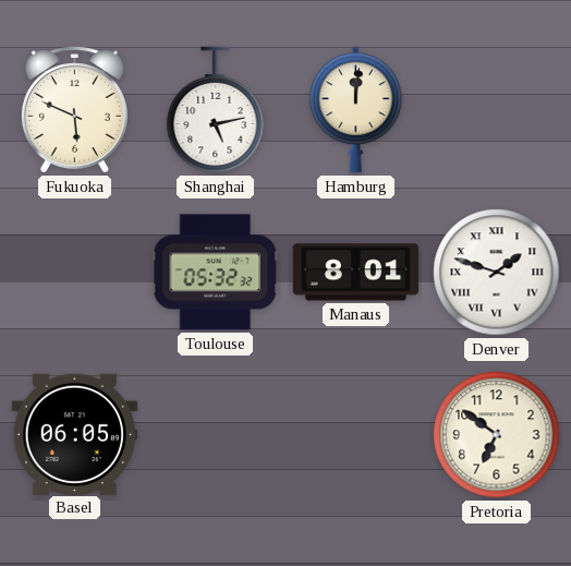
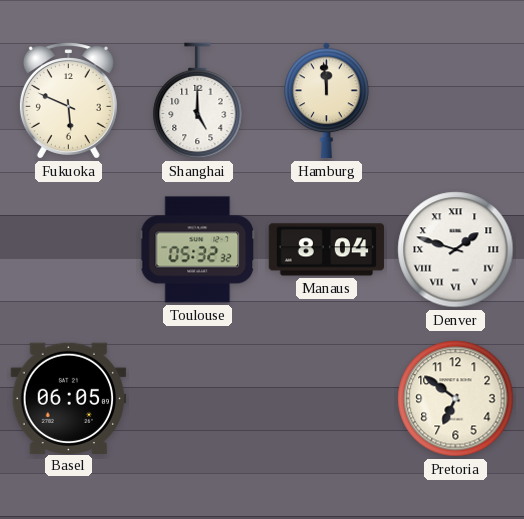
Shanghai: 5:13 -> 5:00 (198, 101)
Hamburg: 12:01 -> 11:59 (327, 101)
Manaus: 8:01 -> 8:04 (327, 250)
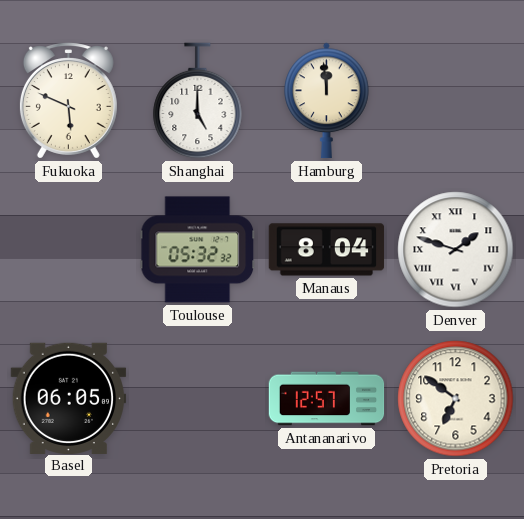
Antananarivo: none -> 12:57 (327, 399)
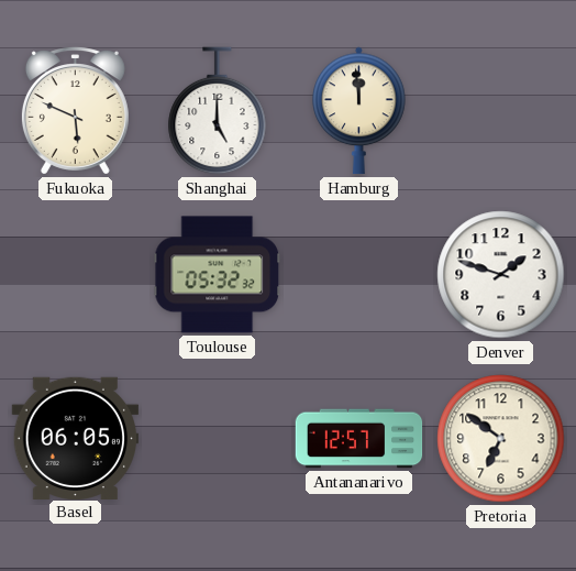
Manaus: 8:04 -> none (327, 250)
Denver numerals: Roman -> Arabic (501, 275)
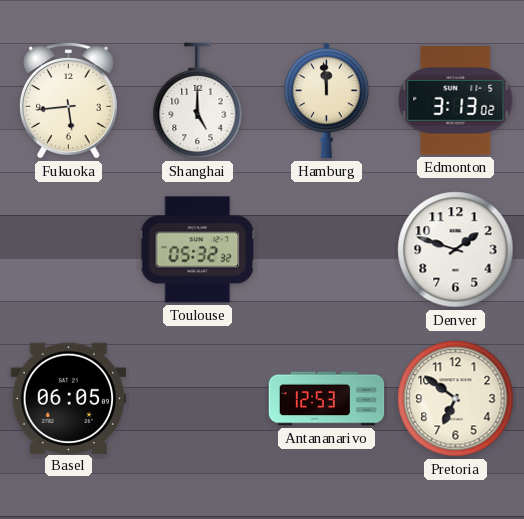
Fukuoka: 5:49 -> 5:44 (68, 101)
Edmonton: none -> 3:13 (456, 101)
Antananarivo: 12:57 -> 12:53 (327, 399)
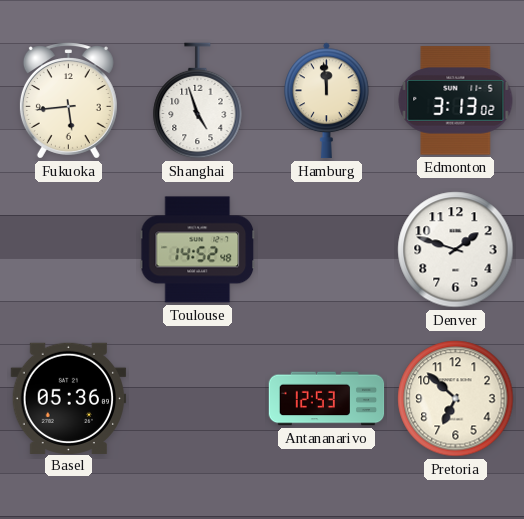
Shanghai: 5:00 -> 4:57 (198, 101)
Toulouse: 05:32 -> 14:52 (198, 250)
Basel: 06:05 -> 05:36 (69, 398)
Pretoria: 6:51 -> 6:52 (456, 399)
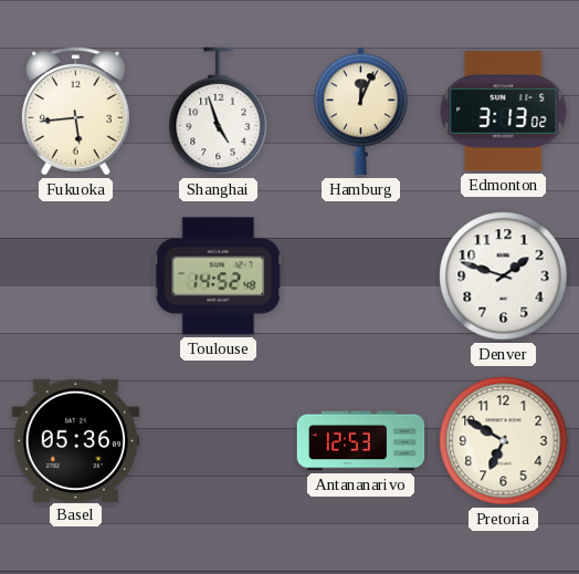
Hamburg: 11:59 -> 12:04 (361, 112)
Pretoria: 6:52 -> 6:50 (504, 441)
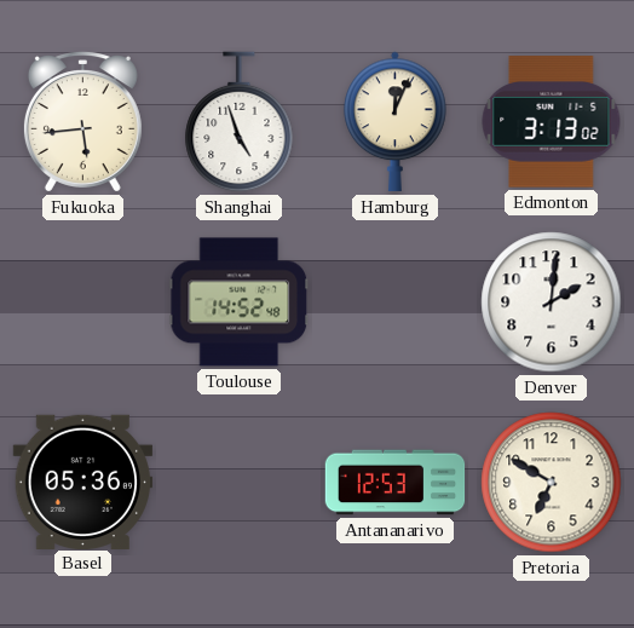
Denver: 1:48 -> 2:01 (552, 303)
